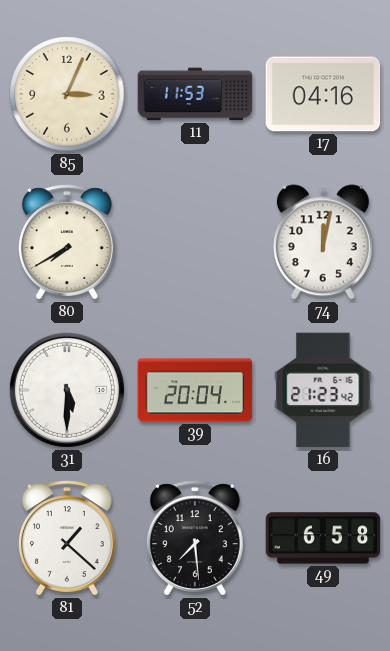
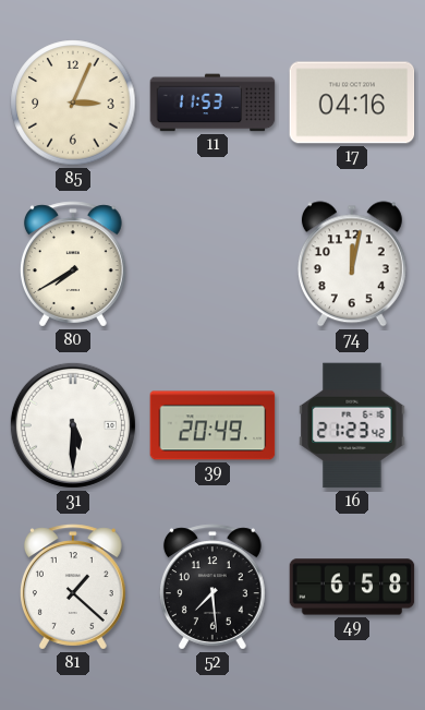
39: 20:04 -> 20:49 (212, 425)
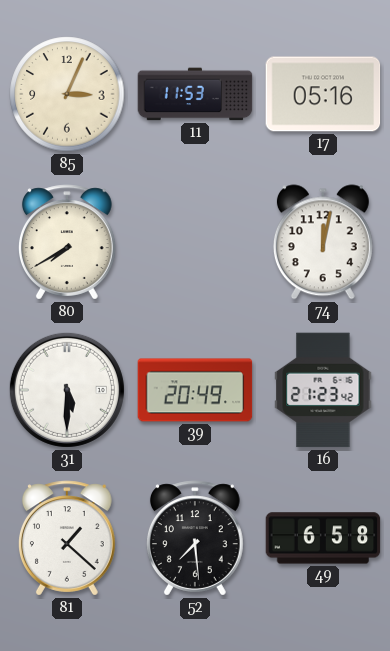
17: 04:16 -> 05:16 (323, 94)
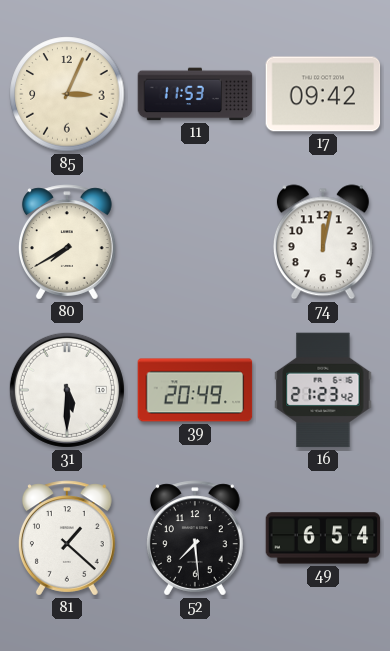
17: 05:16 -> 09:42 (323, 94)
49: 6:58 -> 6:54 (323, 538)
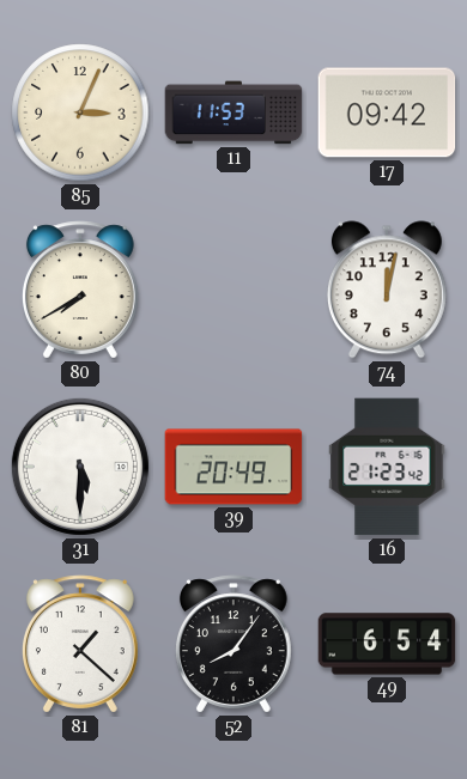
52: 7:29 -> 8:06 (233, 644)
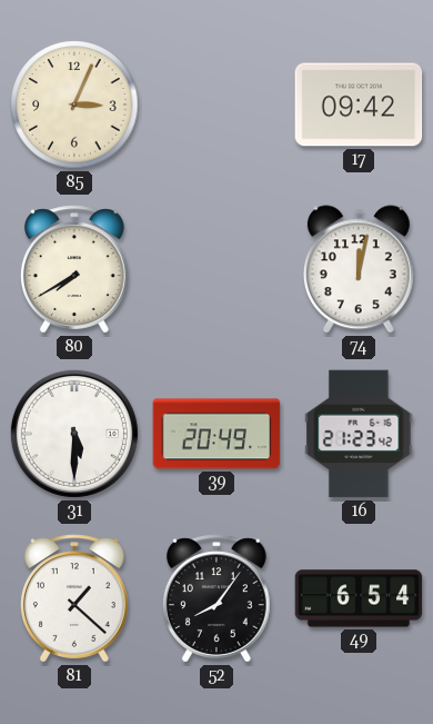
11: 11:53 -> none (233, 112)
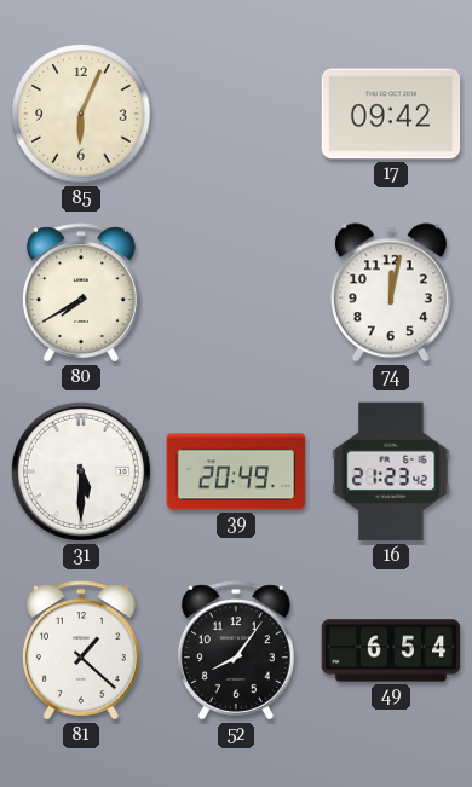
85: 3:04 -> 6:04 (81, 114)
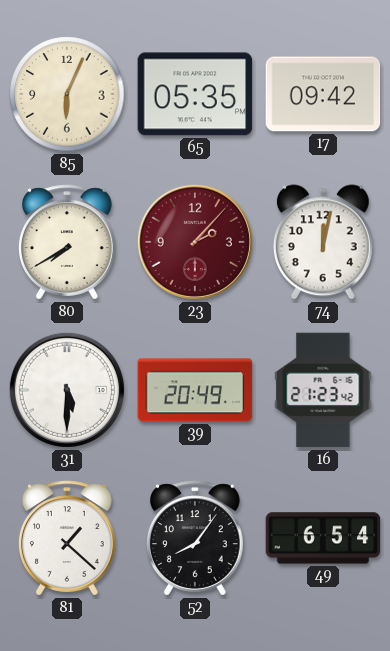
65: none -> 05:35 (195, 94)
23: none -> 2:07 (195, 242)
